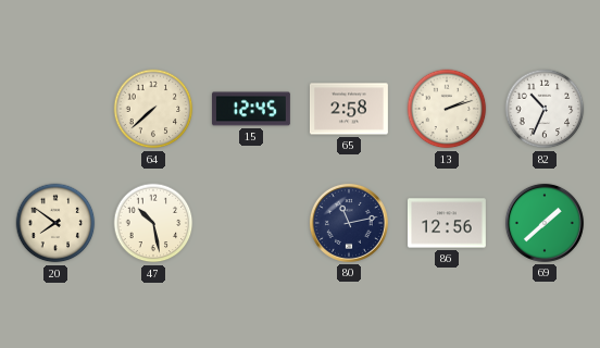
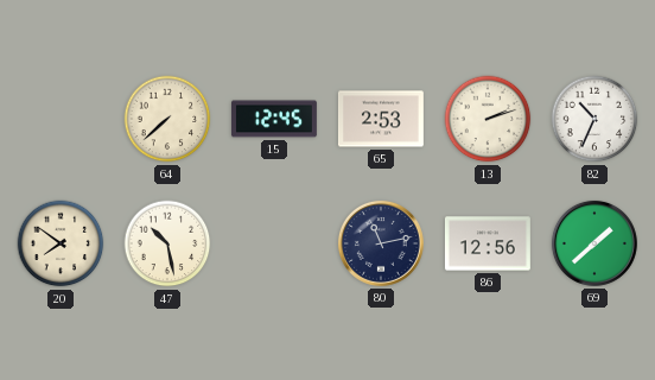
65: 2:58 -> 2:53 (381, 119)
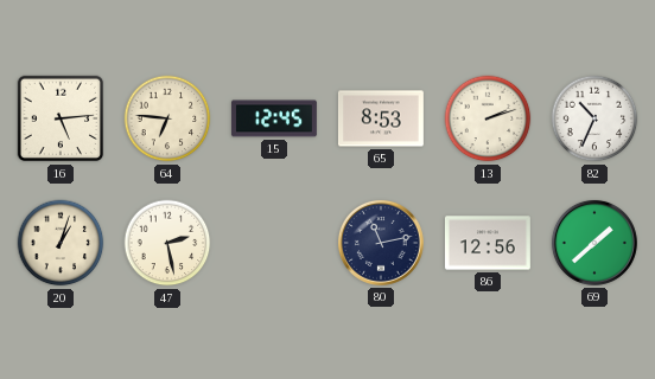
16: none -> 5:14 (61, 118)
64: 7:38 -> 6:46 (167, 118)
65: 2:53 -> 8:53 (381, 118)
20: 7:51 -> 1:03 (61, 243)
47: 10:28 -> 2:28 (167, 243)
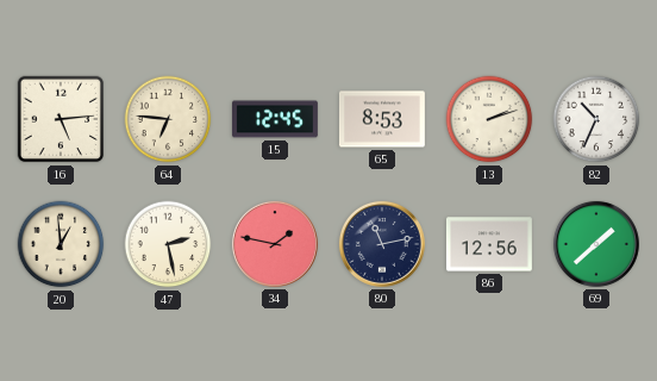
20: 1:03 -> 12:59 (61, 244)
34: none -> 1:47 (275, 244)
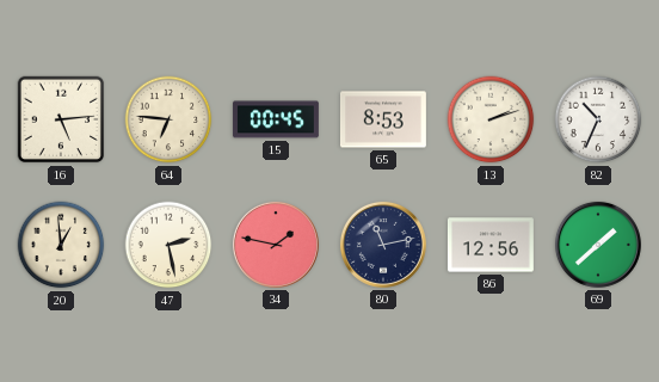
15: 12:45 -> 00:45 (276, 119)
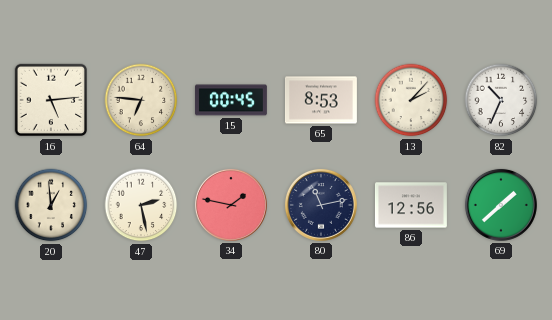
13: 2:12 -> 2:07 (411, 100)
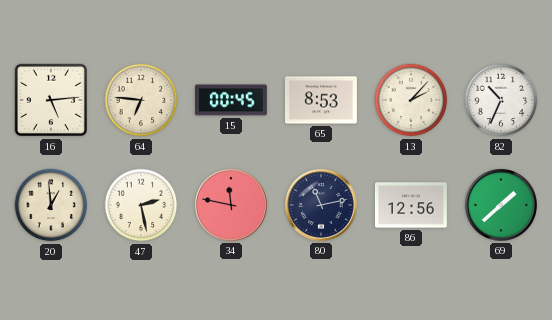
34: 1:47 -> 11:47 (231, 205)
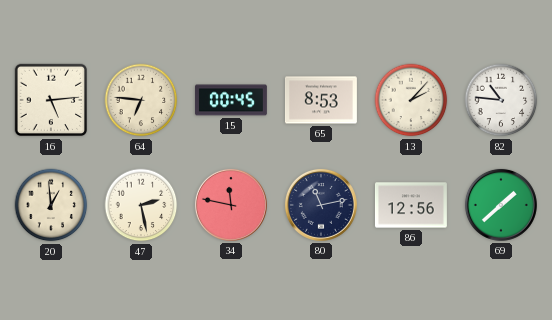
82: 10:34 -> 10:46 (501, 100)
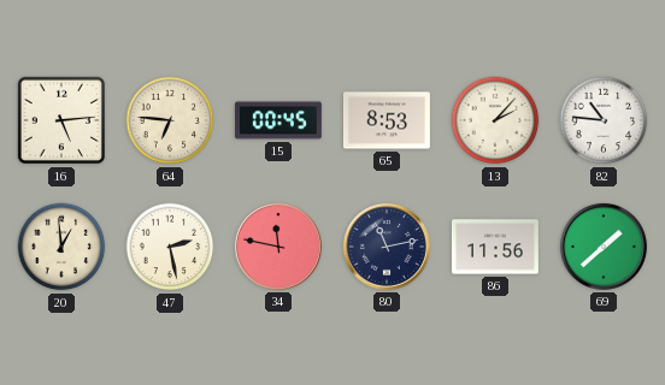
86: 12:56 -> 11:56 (495, 247)
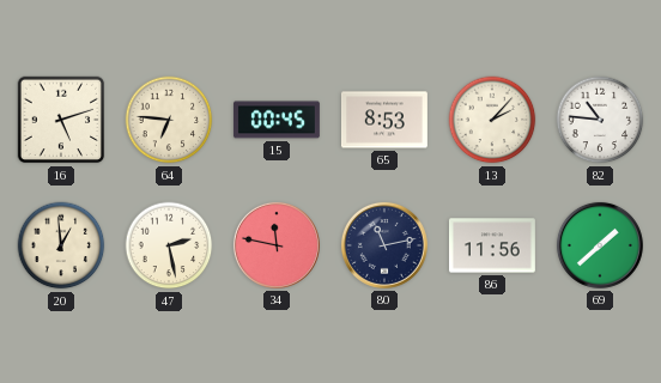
16: 5:14 -> 5:12 (61, 120)
